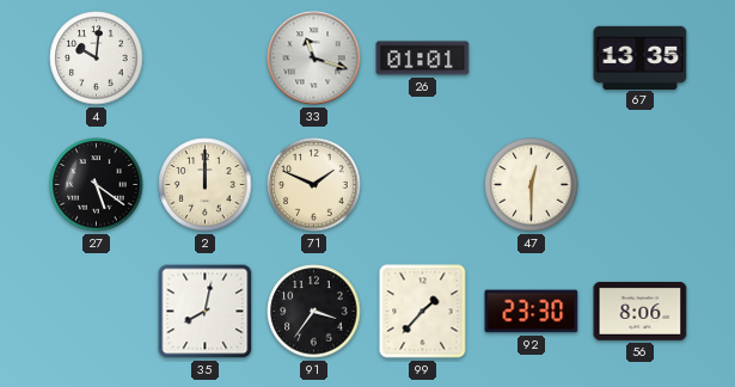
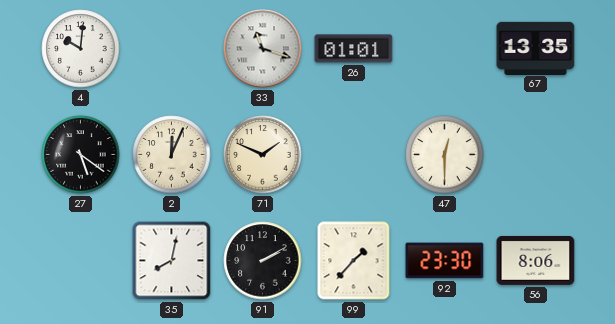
2: 12:00 -> 12:04 (172, 155)
91: 3:36 -> 2:10 (263, 261)
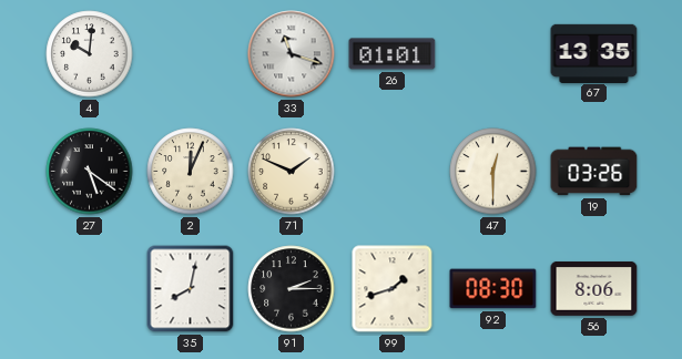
19: none -> 03:26 (594, 172)
91: 2:10 -> 2:15 (292, 289)
99: 1:37 -> 1:42 (393, 289)
92: 23:30 -> 08:30 (493, 289)
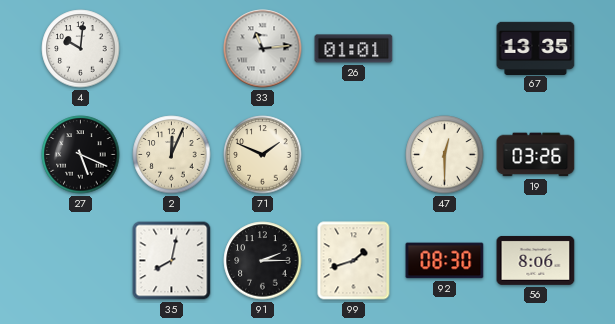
33: 11:18 -> 11:14 (263, 49)
27: 5:21 -> 5:19 (81, 155)
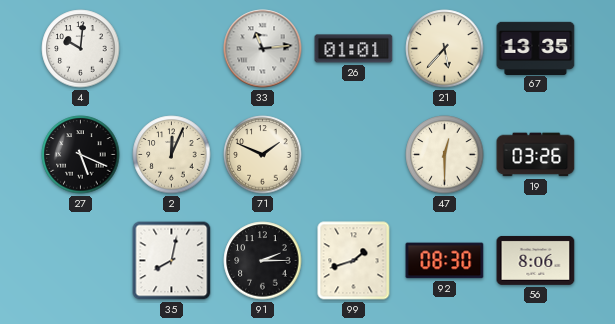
21: none -> 5:37 (445, 49)
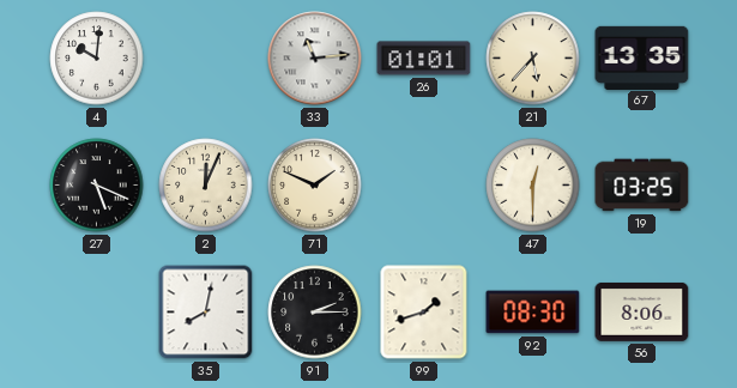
19: 03:26 -> 03:25 (642, 186)
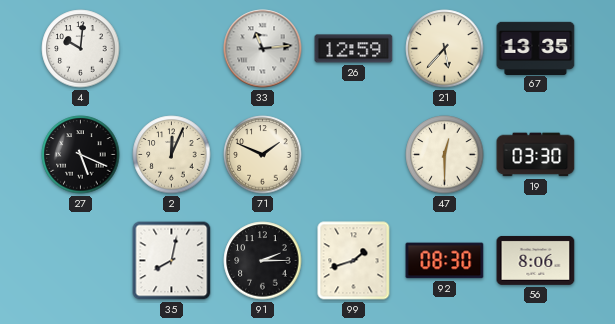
26: 01:01 -> 12:59 (354, 49)
19: 03:25 -> 03:30 (536, 155)
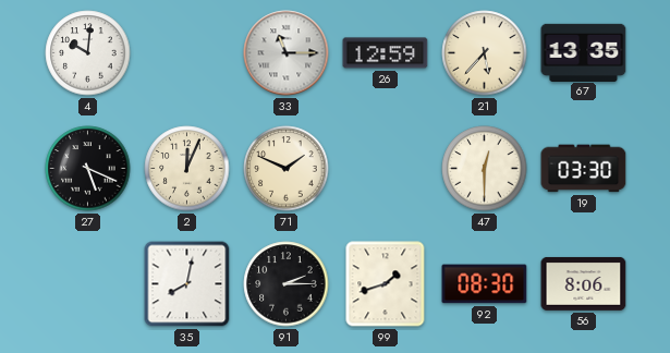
33: 11:14 -> 11:15 (287, 53)
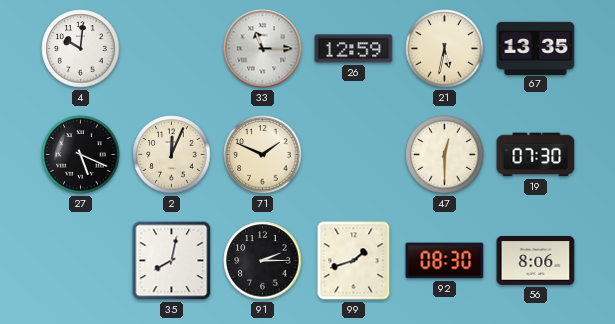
21: 5:37 -> 5:32 (445, 49)
19: 03:30 -> 07:30 (536, 155)
